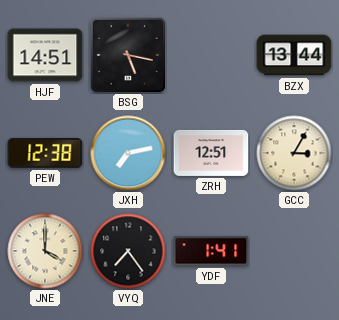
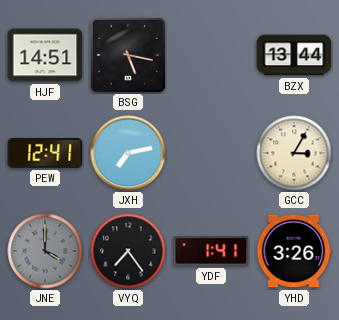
PEW: 12:38 -> 12:41 (45, 153)
ZRH: 12:51 -> none (211, 153)
JNE dial: cream -> grey (45, 251)
YHD: none -> 3:26 (294, 251)
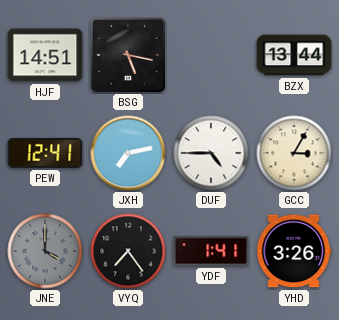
DUF: none -> 4:45 (211, 153)
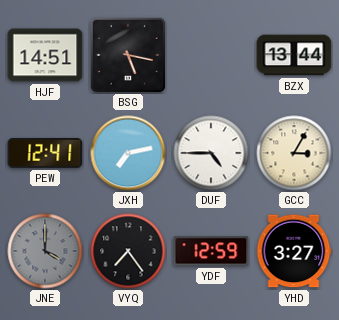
YDF: 1:41 -> 12:59 (211, 251)
YHD: 3:26 -> 3:27 (294, 251)
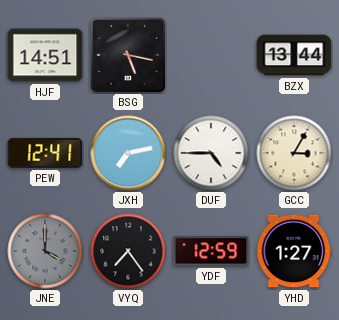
YHD: 3:27 -> 1:27 (294, 251)
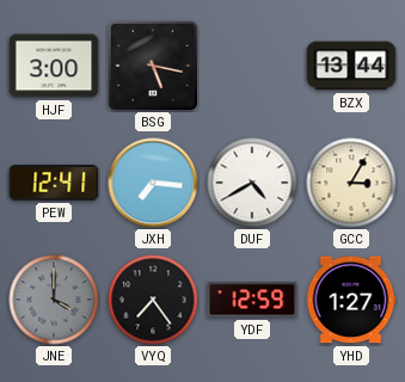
HJF: 14:51 -> 3:00 (54, 66)
JXH: 7:13 -> 7:16 (153, 183)
DUF: 4:45 -> 4:40 (252, 183)
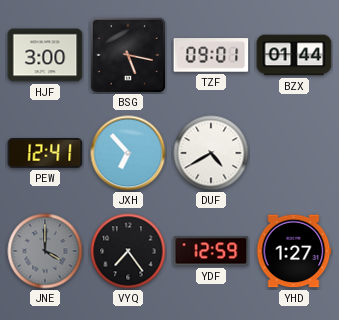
TZF: none -> 09:01 (211, 55)
BZX: 13:44 -> 01:44 (294, 55)
JXH: 7:16 -> 6:53 (128, 153)
GCC: 3:05 -> none (351, 183)
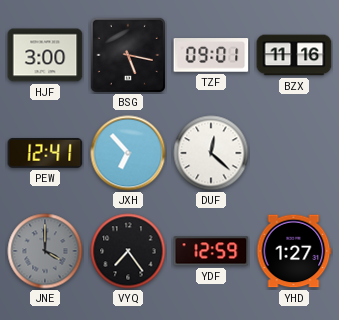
BZX: 01:44 -> 11:16 (294, 55)
DUF: 4:40 -> 12:22 (211, 153)
